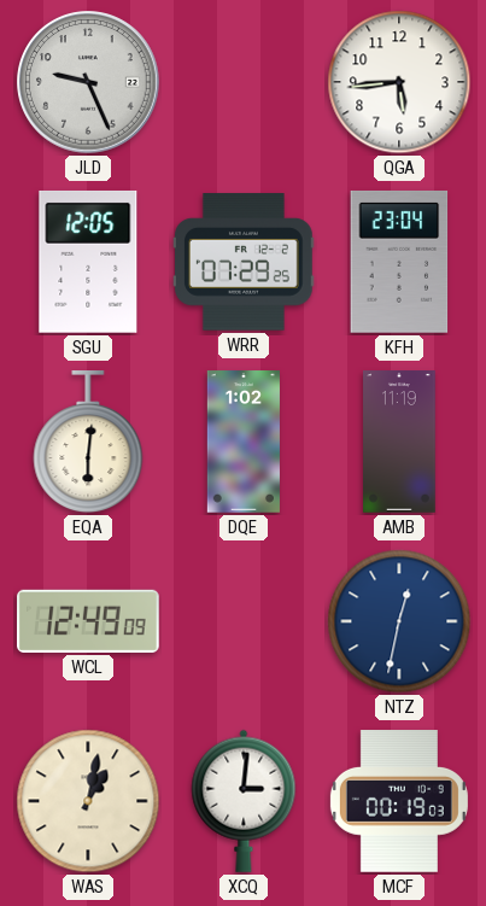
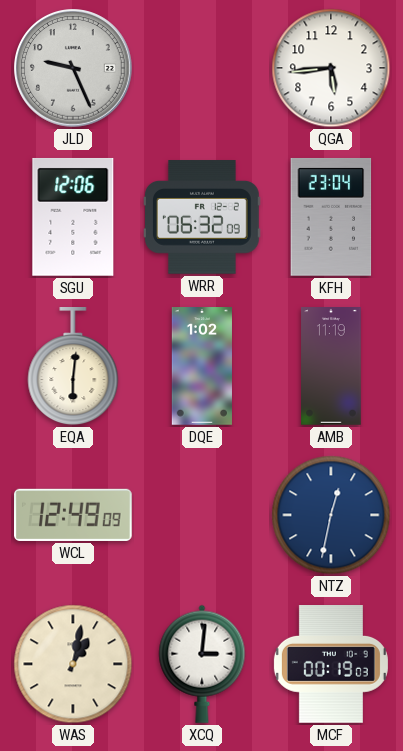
SGU: 12:05 -> 12:06 (73, 217)
WRR: 07:29 -> 06:32 (203, 217)
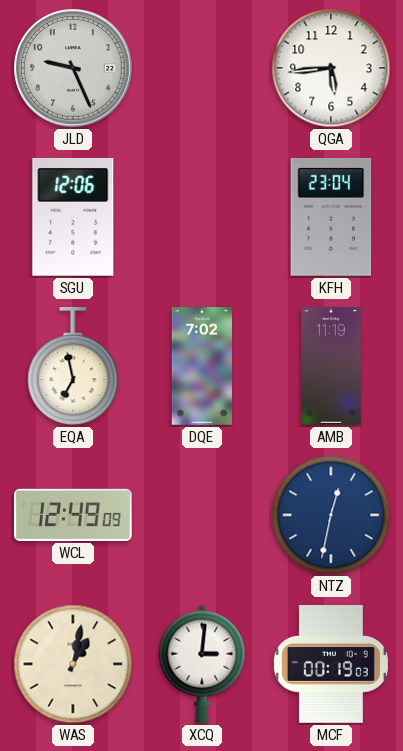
WRR: 06:32 -> none (203, 217)
EQA: 6:01 -> 6:58 (73, 367)
DQE: 1:02 -> 7:02 (201, 366)
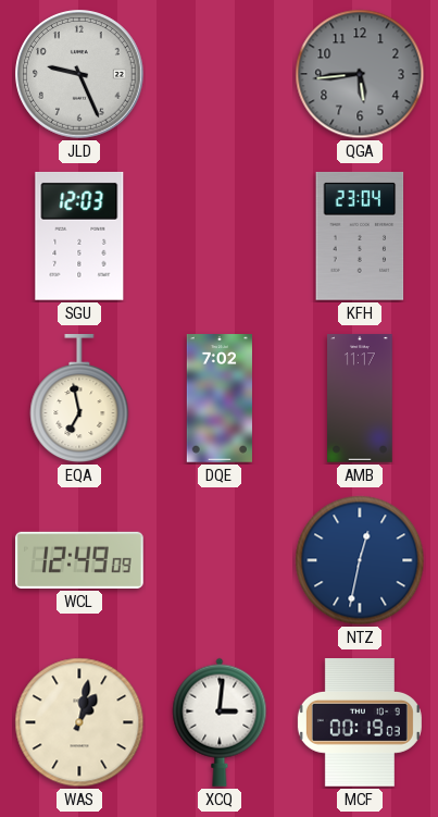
QGA dial: white -> grey (360, 74)
SGU: 12:06 -> 12:03 (79, 236)
AMB: 11:19 -> 11:17 (360, 398)
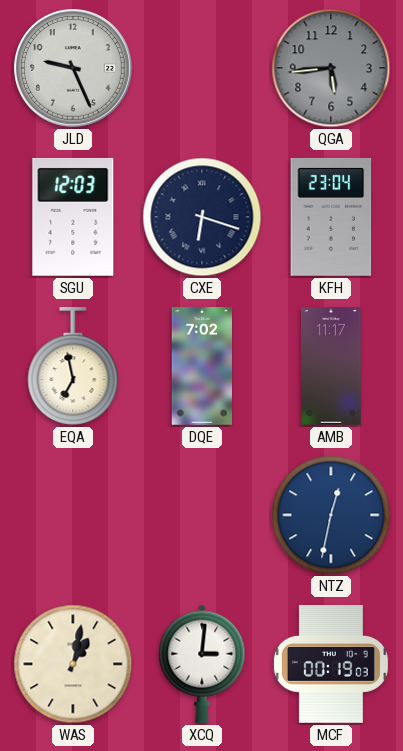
CXE: none -> 6:18 (202, 217)
WCL: 12:49 -> none (80, 560)
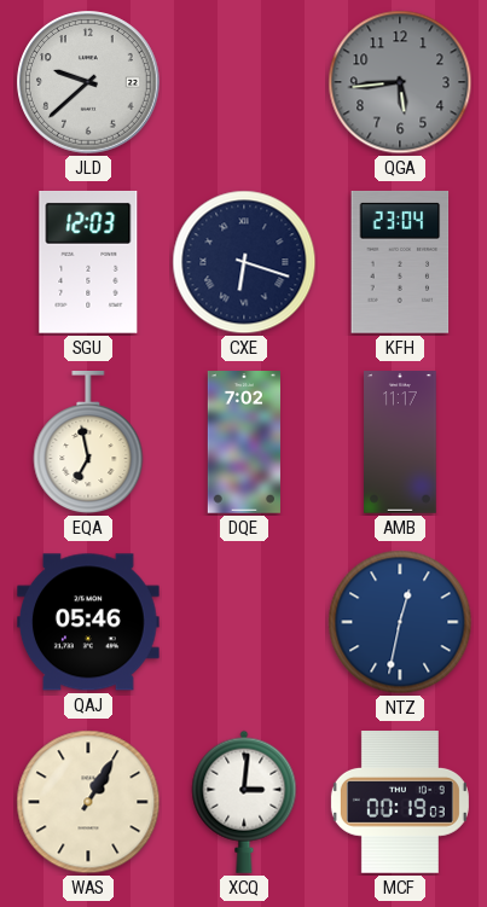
JLD: 9:26 -> 9:38 (89, 83)
QAJ: none -> 05:46 (89, 622)
WAS: 1:02 -> 1:05 (88, 802)
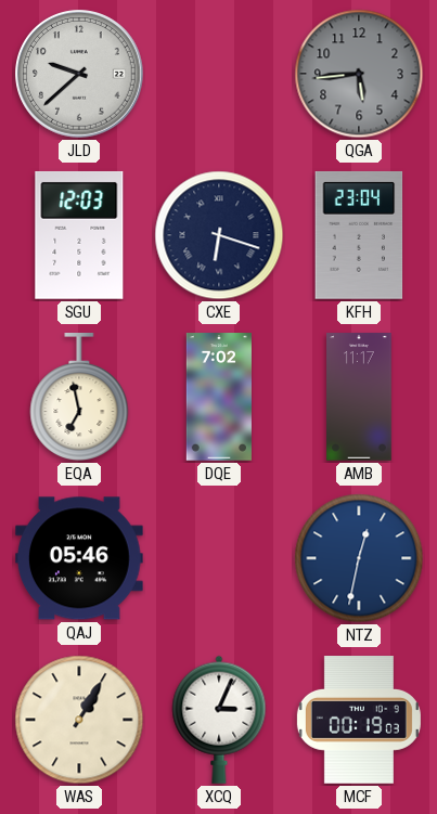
XCQ: 3:01 -> 3:04 (219, 720)
